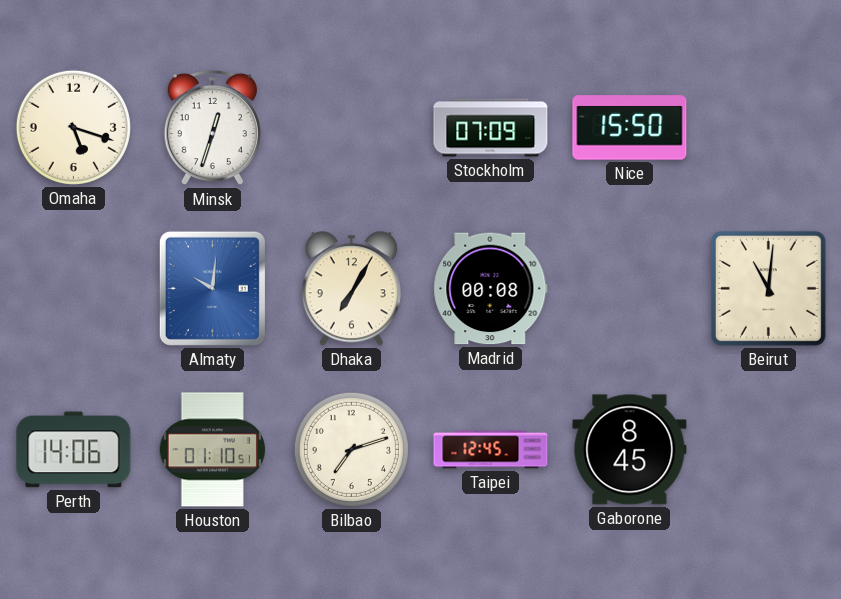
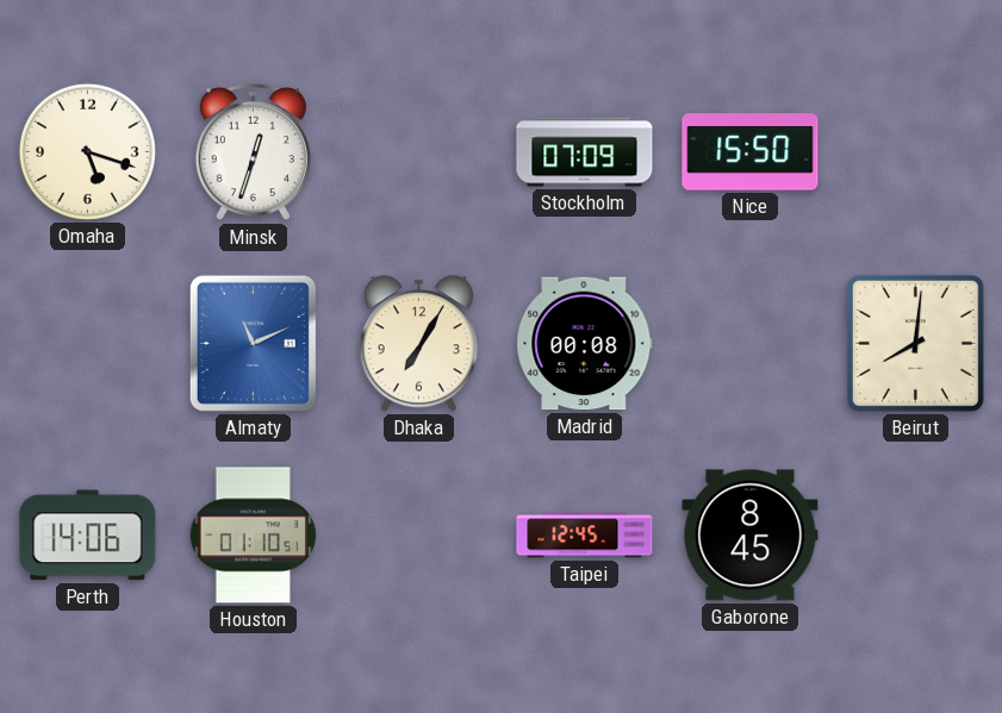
Almaty: 10:01 -> 11:11 (253, 343)
Beirut: 11:01 -> 8:01 (915, 343)
Bilbao: 7:12 -> none (351, 449)
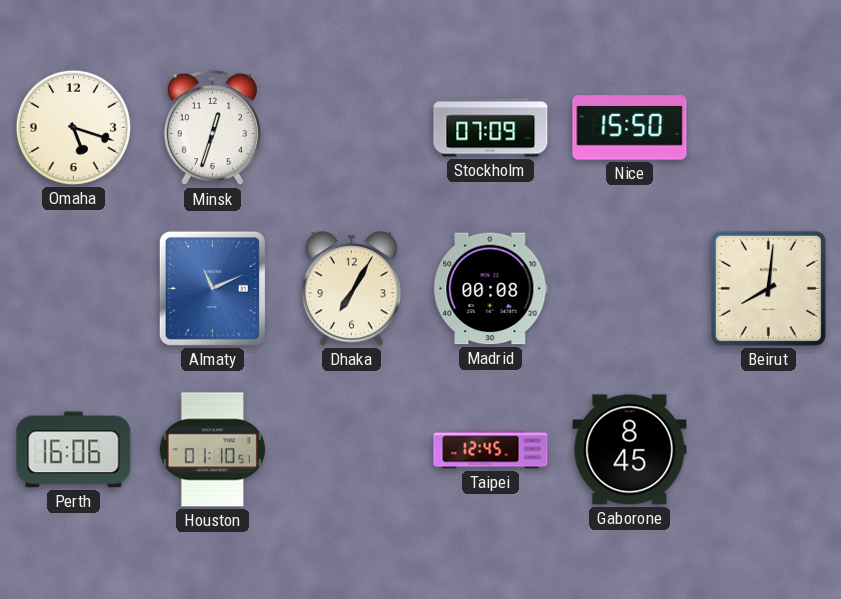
Perth: 14:06 -> 16:06 (74, 450)
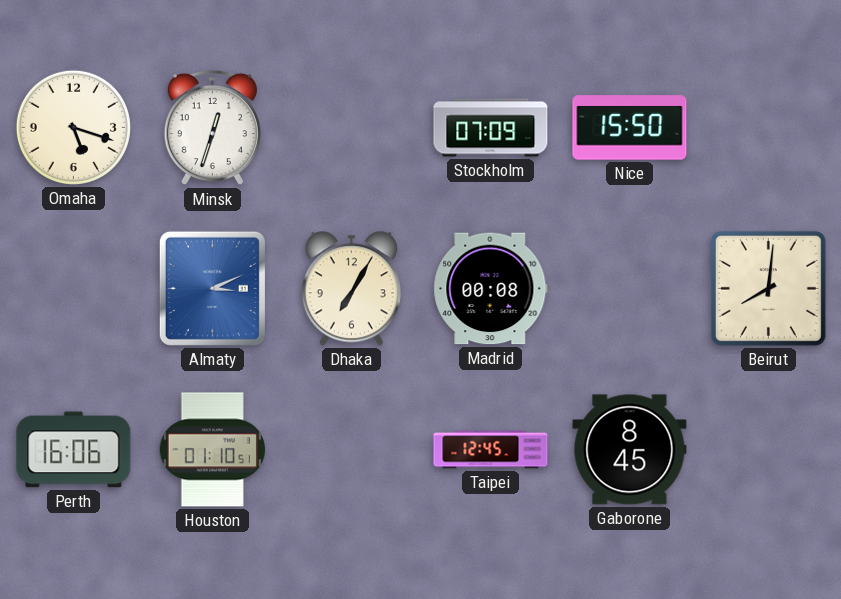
Almaty: 11:11 -> 3:11 (212, 288)
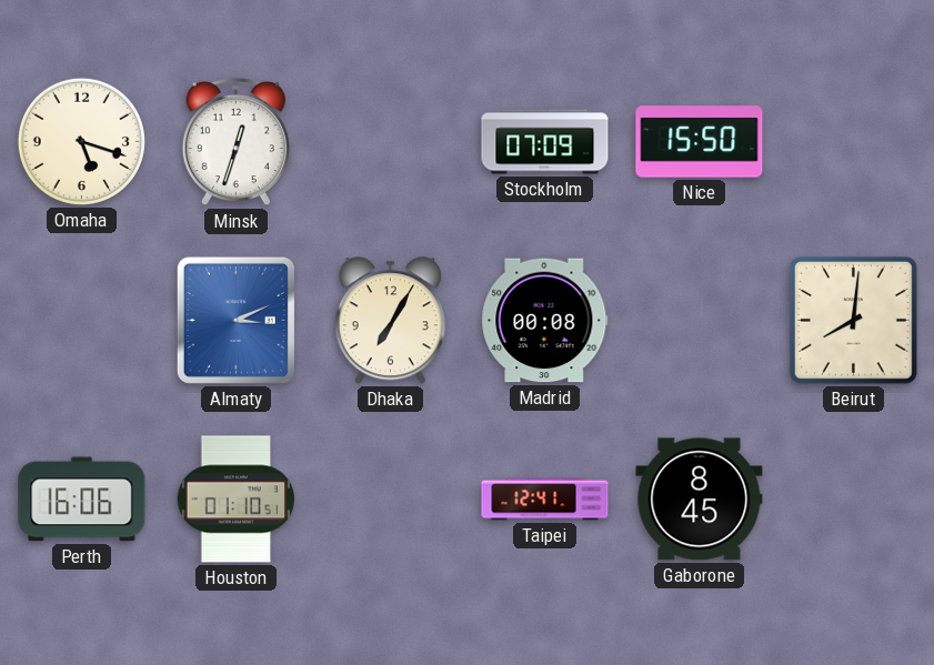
Taipei: 12:45 -> 12:41 (545, 500)
